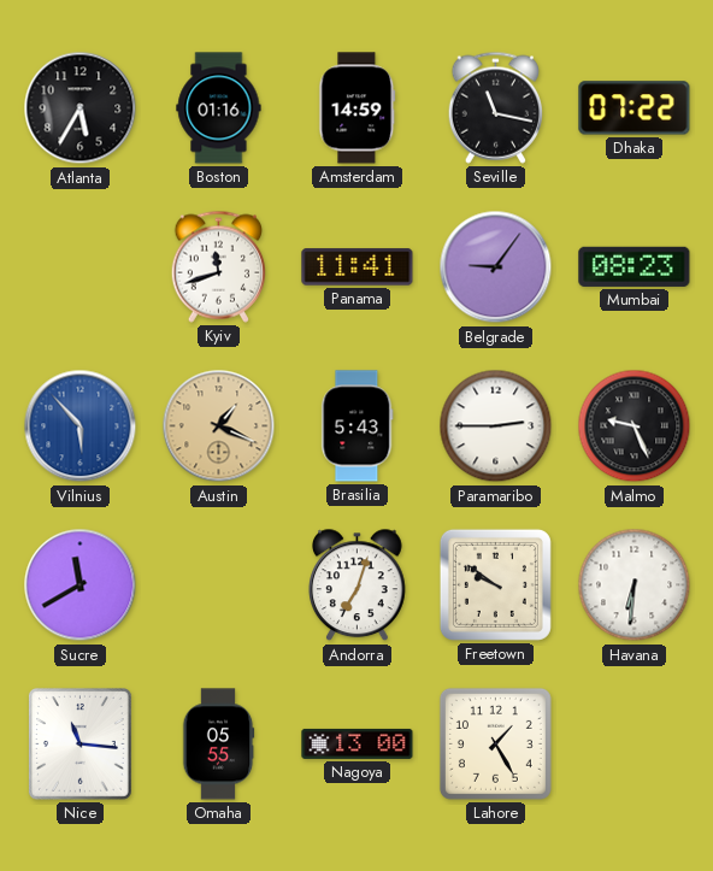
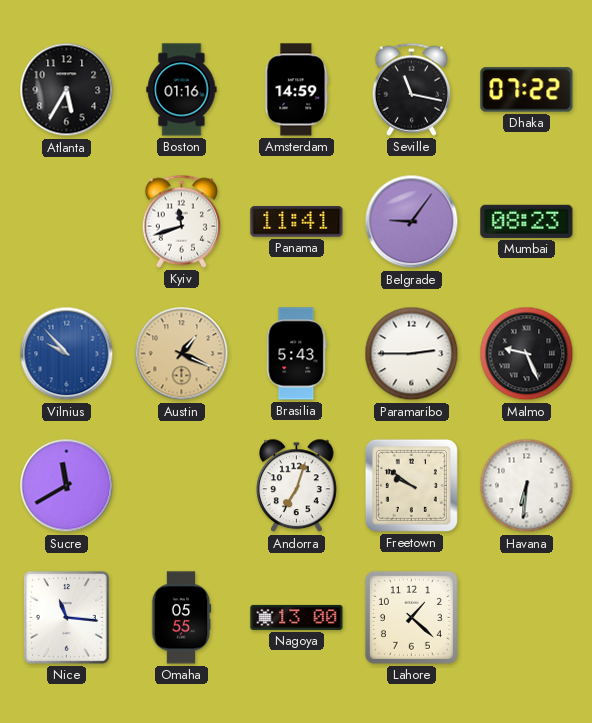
Vilnius: 5:53 -> 9:53 (67, 354)
Lahore: 1:25 -> 1:22 (411, 617)
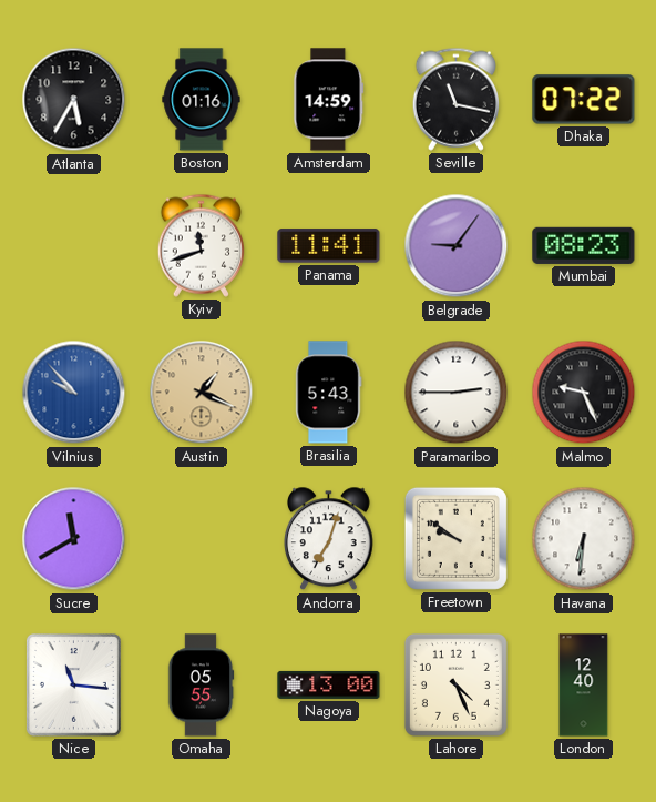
Lahore: 1:22 -> 4:26 (455, 684)
London: none -> 12:40 (584, 686)
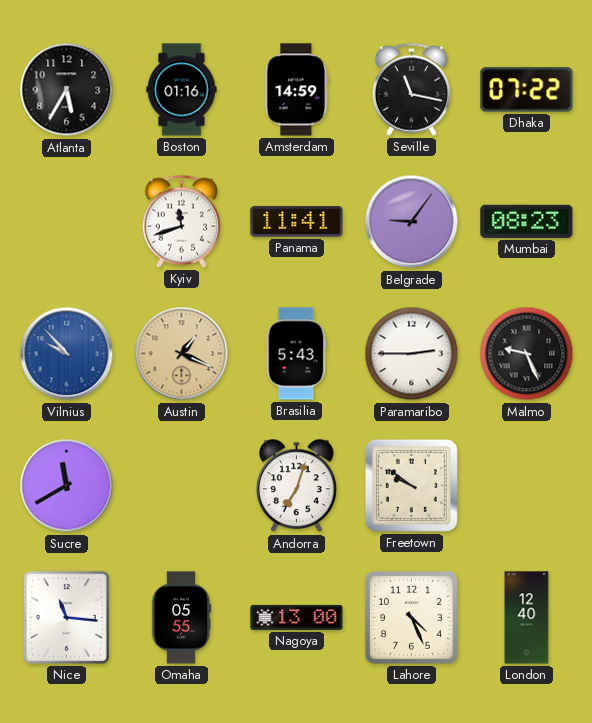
Havana: 6:31 -> none (584, 539)
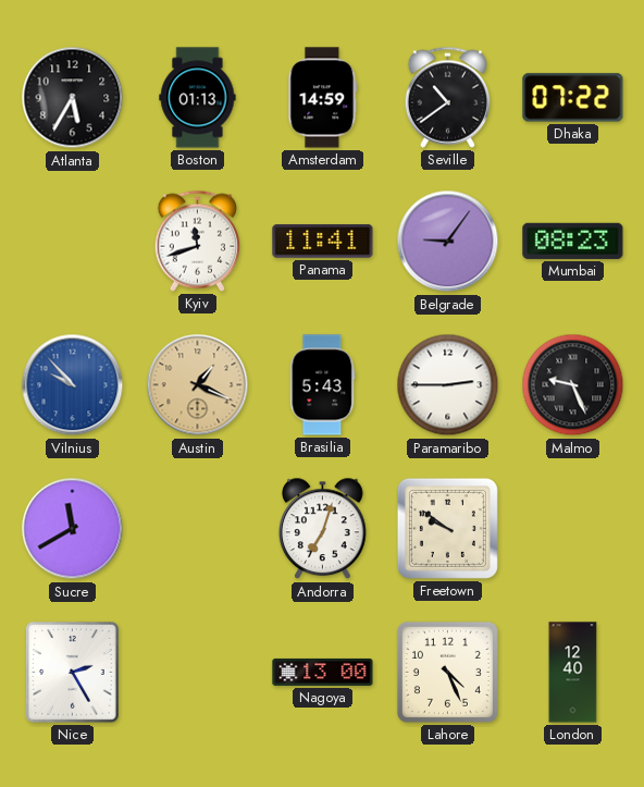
Boston: 01:16 -> 01:13 (198, 98)
Seville: 11:17 -> 10:39 (447, 97)
Nice: 11:16 -> 2:25 (72, 672)
Omaha: 05:55 -> none (181, 618)
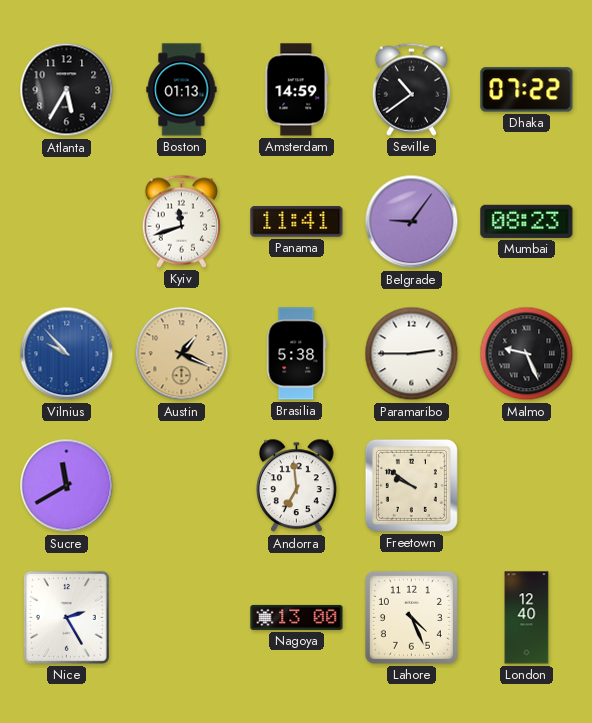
Brasilia: 5:43 -> 5:38 (297, 354)
Andorra: 7:03 -> 6:59 (297, 486)
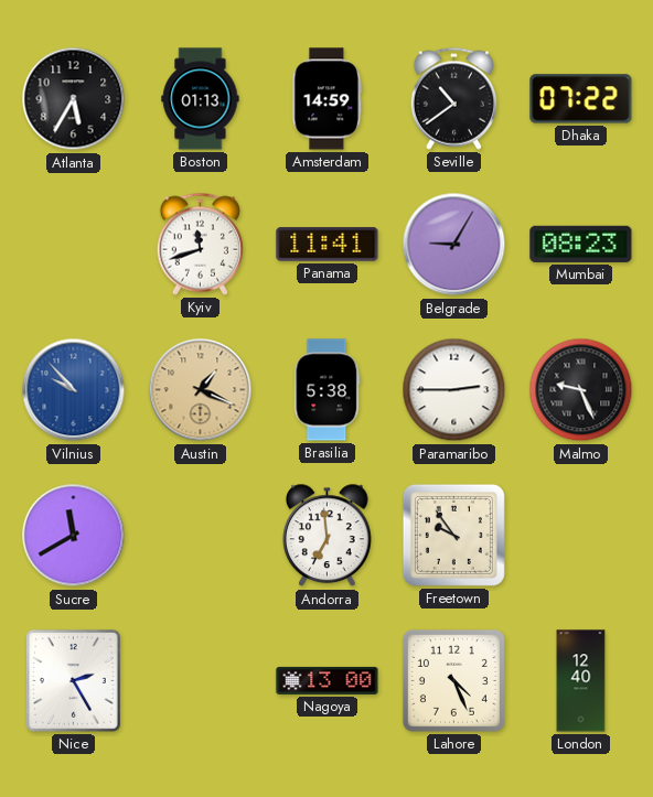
Belgrade: 9:06 -> 9:05 (454, 245)
Freetown: 9:51 -> 9:54 (453, 535)
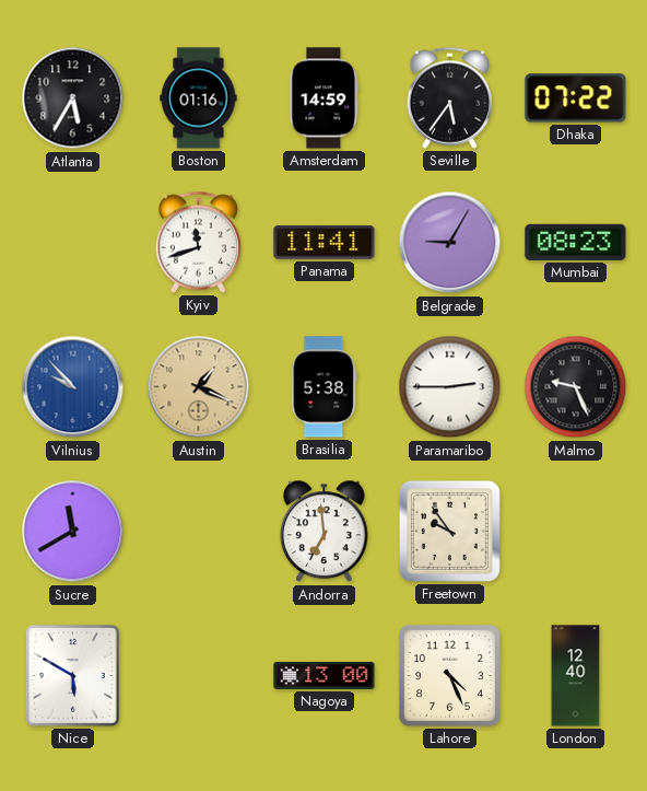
Boston: 01:13 -> 01:16 (199, 98)
Seville: 10:39 -> 5:36 (449, 97)
Nice: 2:25 -> 5:50 (72, 675)
